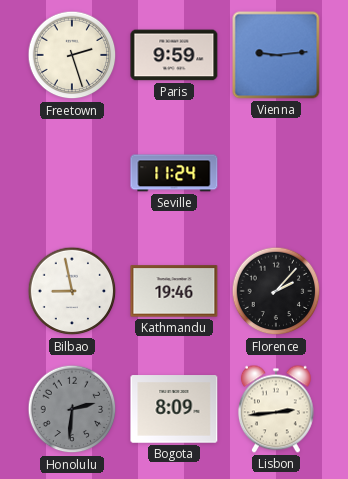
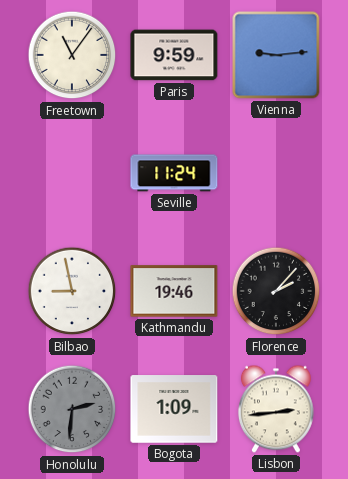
Freetown: 2:27 -> 11:06 (72, 55)
Bogota: 8:09 -> 1:09 (174, 409)
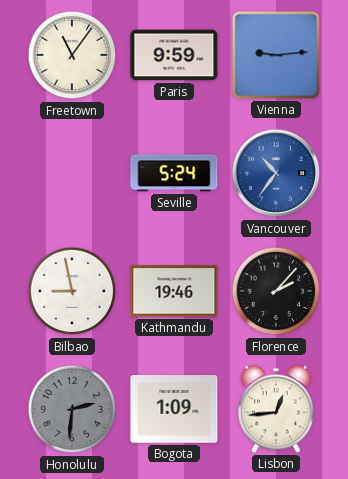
Seville: 11:24 -> 5:24 (174, 173)
Vancouver: none -> 10:36 (276, 173)
Lisbon: 2:44 -> 12:44 (276, 409)
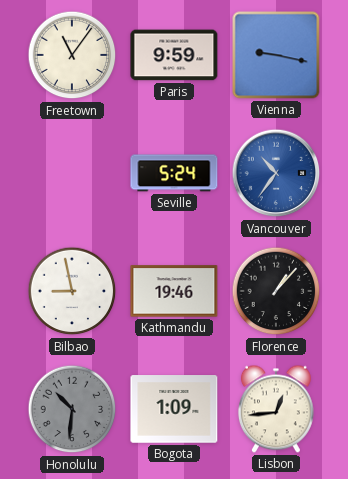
Vienna: 9:14 -> 9:17 (276, 55)
Florence: 2:07 -> 1:07 (276, 291)
Honolulu: 2:31 -> 10:31 (72, 409)
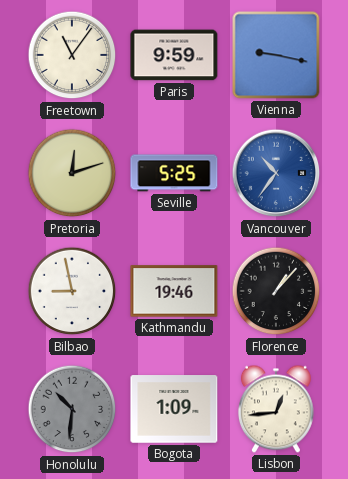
Pretoria: none -> 12:12 (72, 173)
Seville: 5:24 -> 5:25 (174, 173)
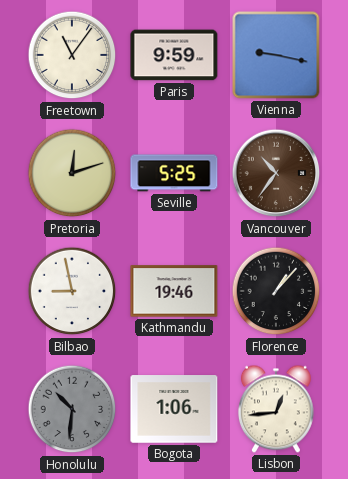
Vancouver dial: blue -> brown (276, 173)
Bogota: 1:09 -> 1:06 (174, 409)
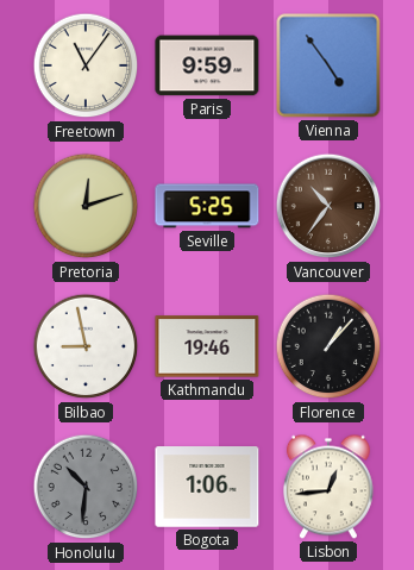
Vienna: 9:17 -> 4:54 (328, 65)
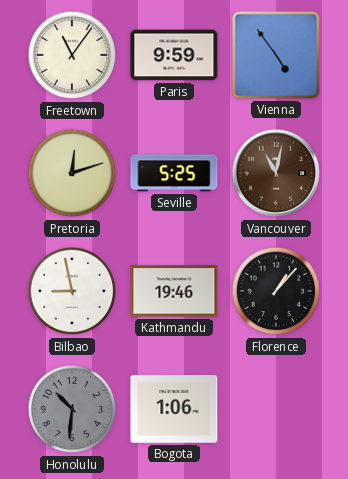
Vancouver: 10:36 -> 11:02 (276, 173)
Lisbon: 12:44 -> none (328, 487)
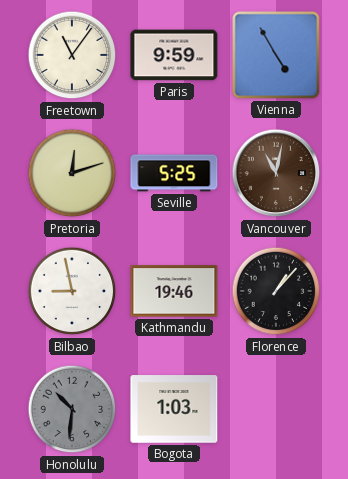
Vienna: 4:54 -> 4:55 (276, 55)
Bogota: 1:06 -> 1:03 (174, 409)
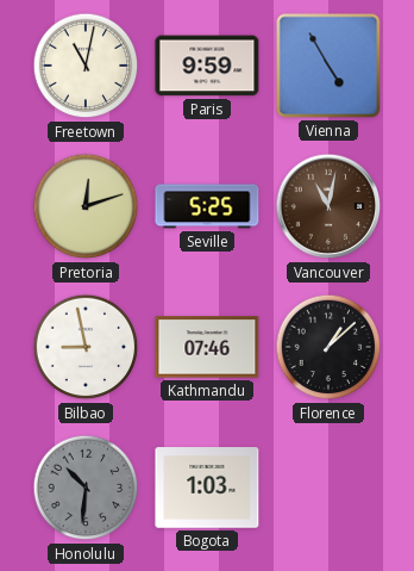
Freetown: 11:06 -> 11:02 (86, 66)
Kathmandu: 19:46 -> 07:46 (207, 347)
Florence: 1:07 -> 1:08 (328, 347)
